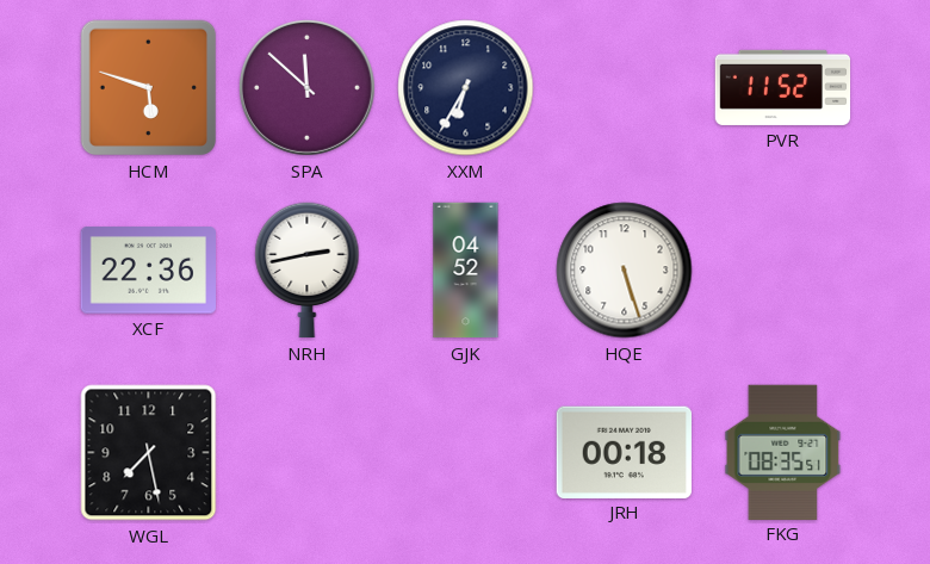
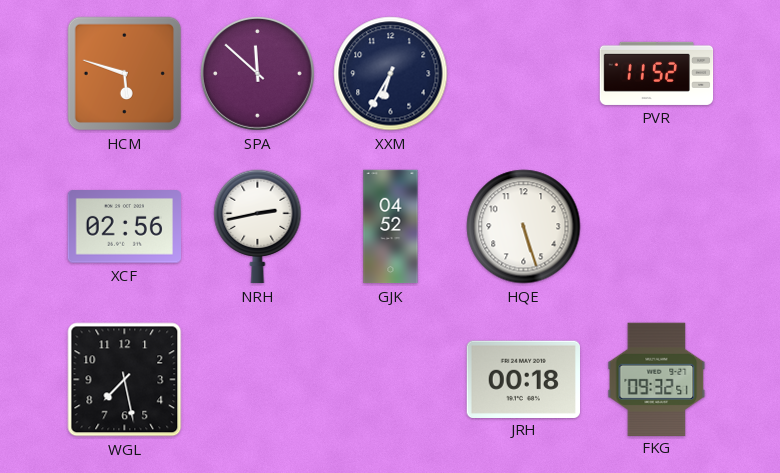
XCF: 22:36 -> 02:56 (124, 227)
FKG: 08:35 -> 09:32 (657, 379)
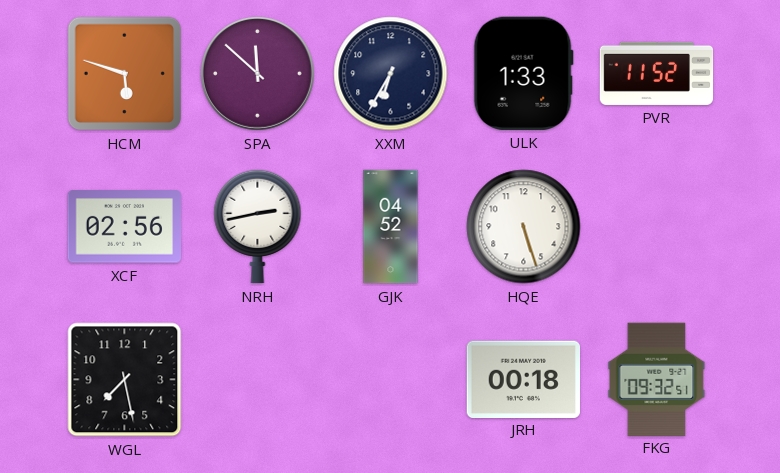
ULK: none -> 1:33 (523, 73)
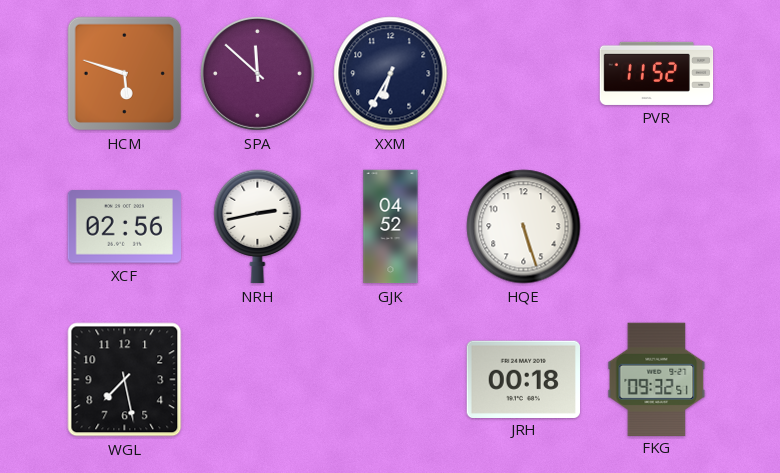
ULK: 1:33 -> none (523, 73)
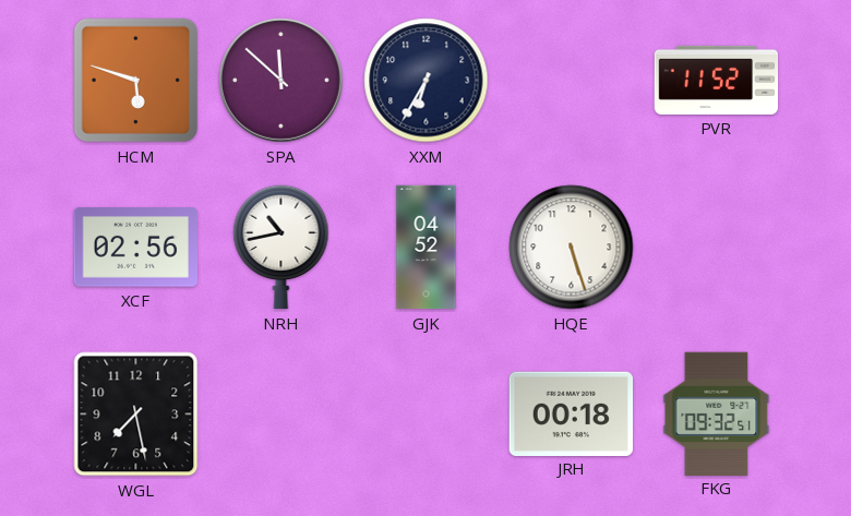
NRH: 2:43 -> 10:43 (281, 248)
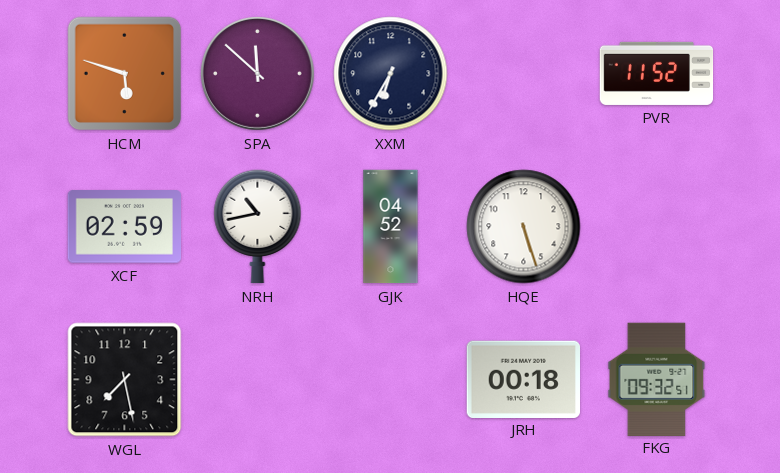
XCF: 02:56 -> 02:59 (124, 227)
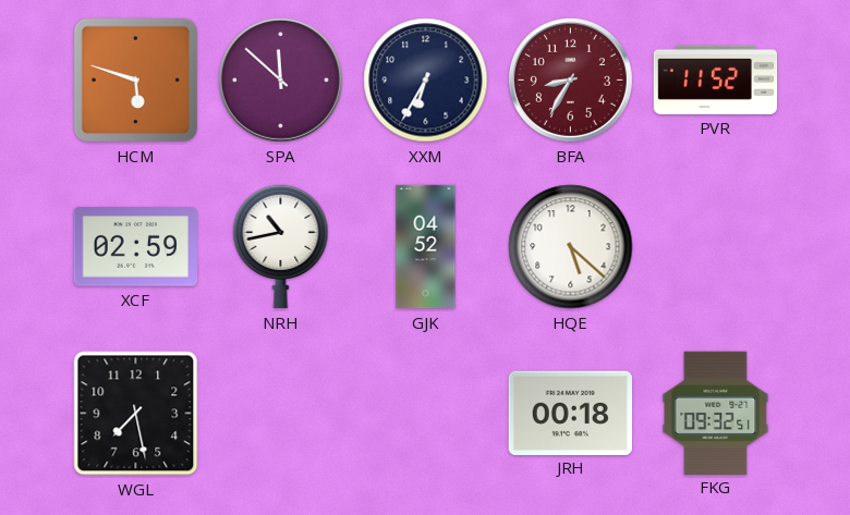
BFA: none -> 8:35 (570, 79)
HQE: 5:27 -> 5:22 (571, 247)
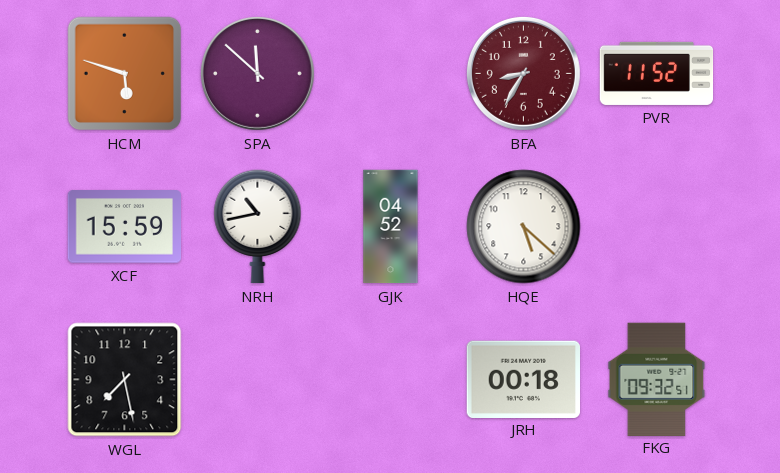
XXM: 6:35 -> none (426, 81)
XCF: 02:59 -> 15:59 (124, 227)
